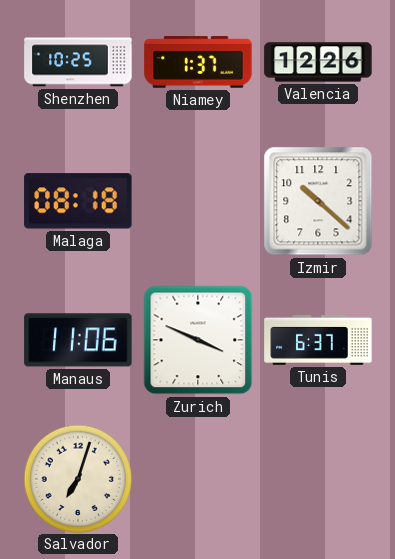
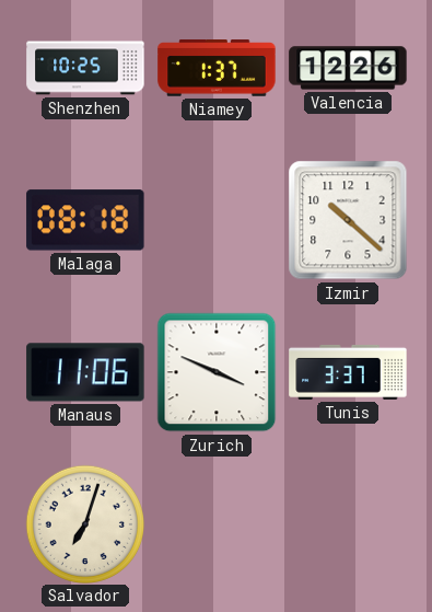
Tunis: 6:37 -> 3:37 (348, 372)
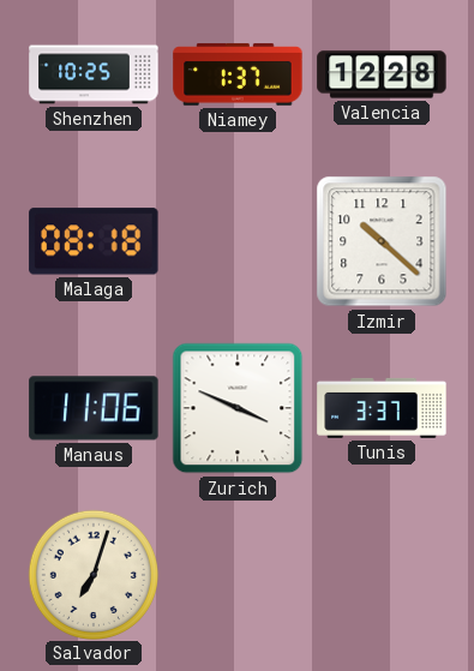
Valencia: 12:26 -> 12:28 (382, 74)
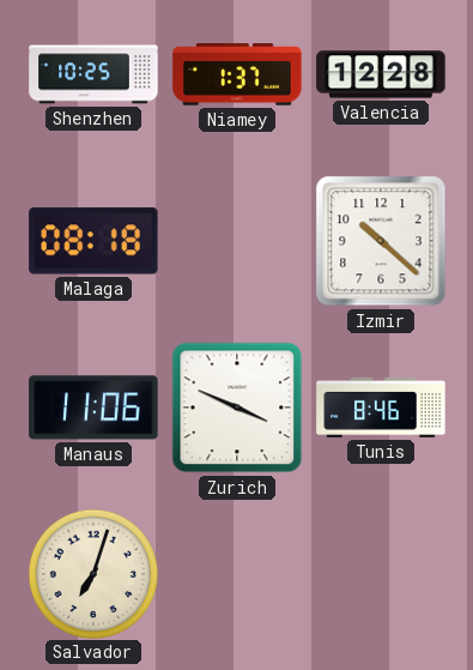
Tunis: 3:37 -> 8:46 (381, 408)
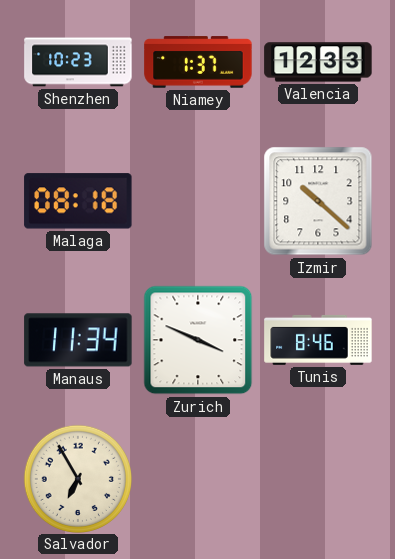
Shenzhen: 10:25 -> 10:23 (78, 62)
Valencia: 12:28 -> 12:33 (318, 62)
Manaus: 11:06 -> 11:34 (78, 340)
Salvador: 7:03 -> 6:55 (77, 478)
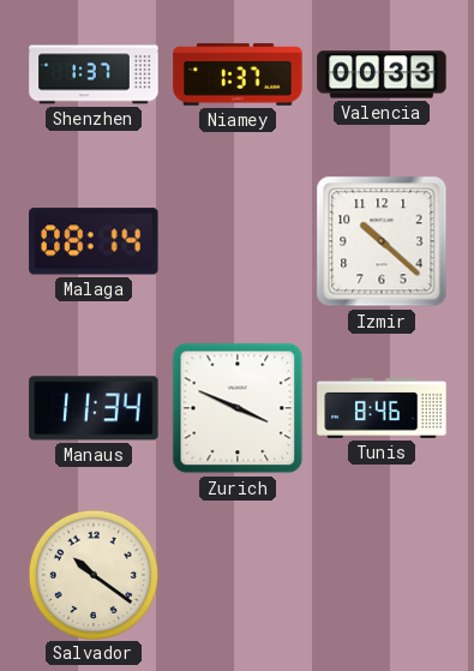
Shenzhen: 10:23 -> 1:37 (94, 74)
Valencia: 12:33 -> 00:33 (382, 74)
Malaga: 08:18 -> 08:14 (94, 241)
Salvador: 6:55 -> 10:21 (92, 574)
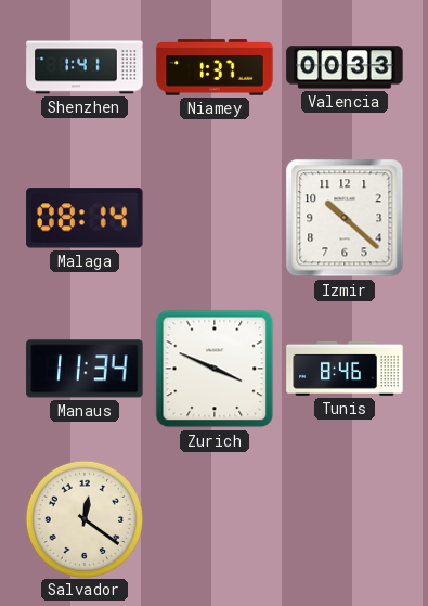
Shenzhen: 1:37 -> 1:41 (85, 67)
Salvador: 10:21 -> 12:21 (83, 518)
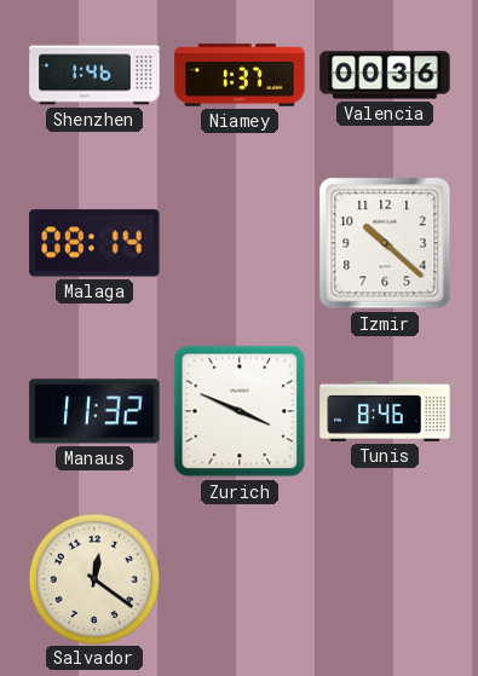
Shenzhen: 1:41 -> 1:46 (94, 75)
Valencia: 00:33 -> 00:36 (385, 75)
Manaus: 11:34 -> 11:32 (94, 411)
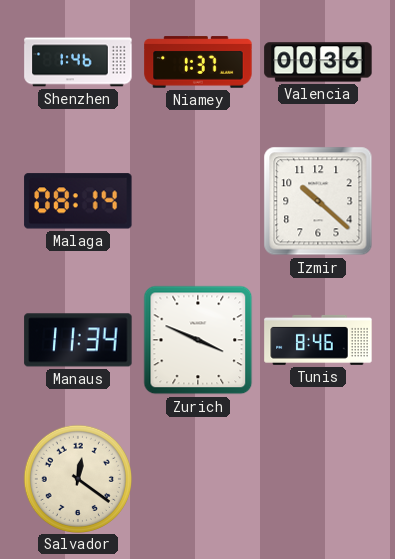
Manaus: 11:32 -> 11:34 (78, 340)
